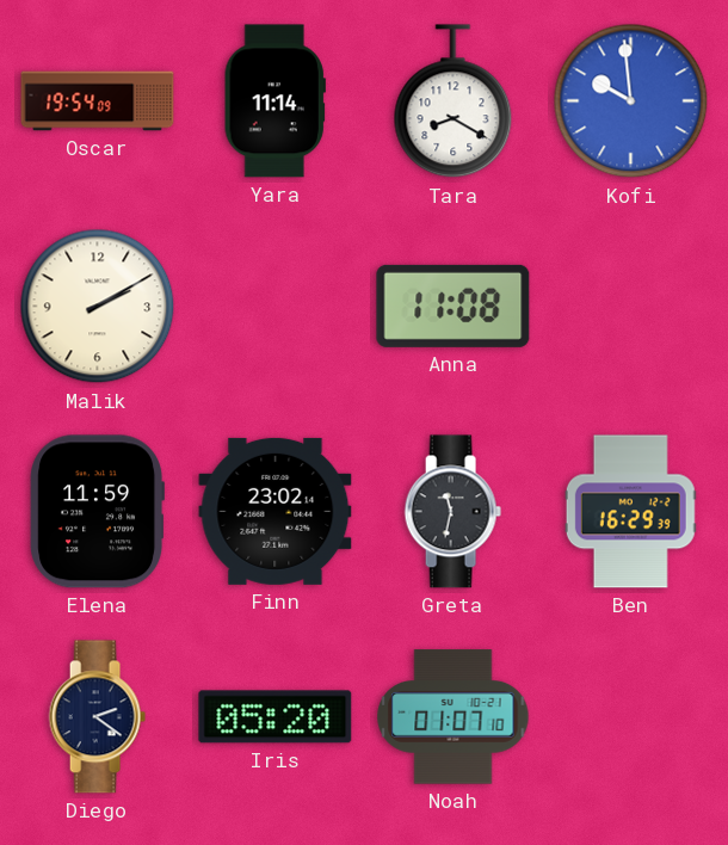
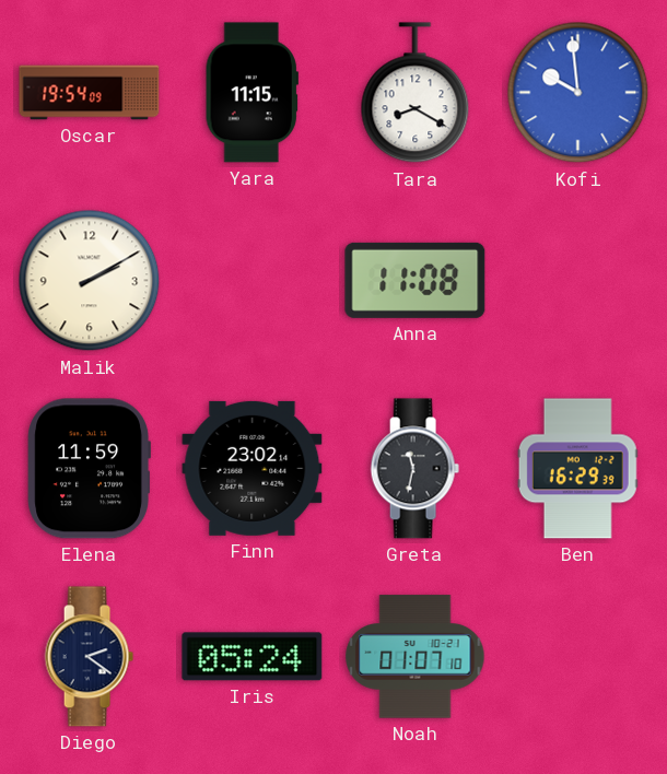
Yara: 11:14 -> 11:15 (251, 93)
Iris: 05:20 -> 05:24 (253, 657)
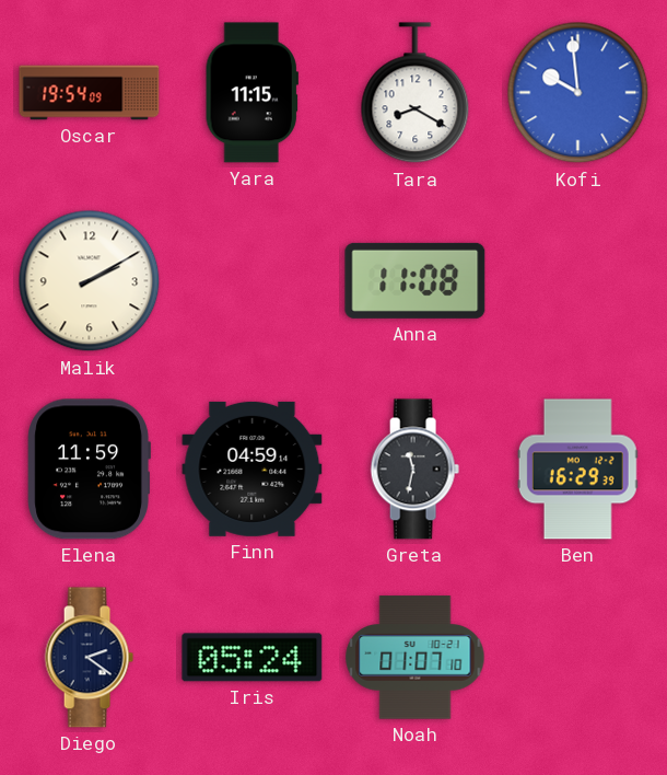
Finn: 23:02 -> 04:59 (253, 469)
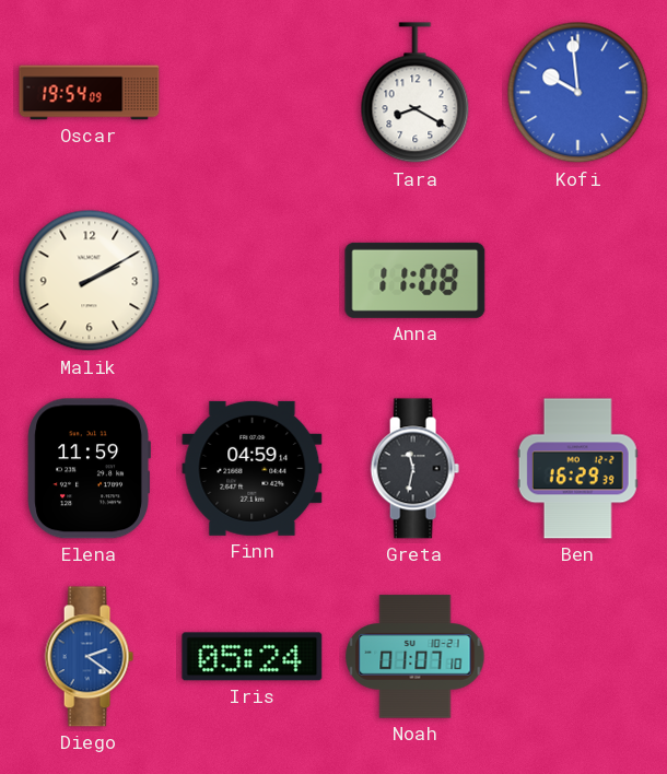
Yara: 11:15 -> none (251, 93)
Diego dial: navy -> blue (89, 657)
